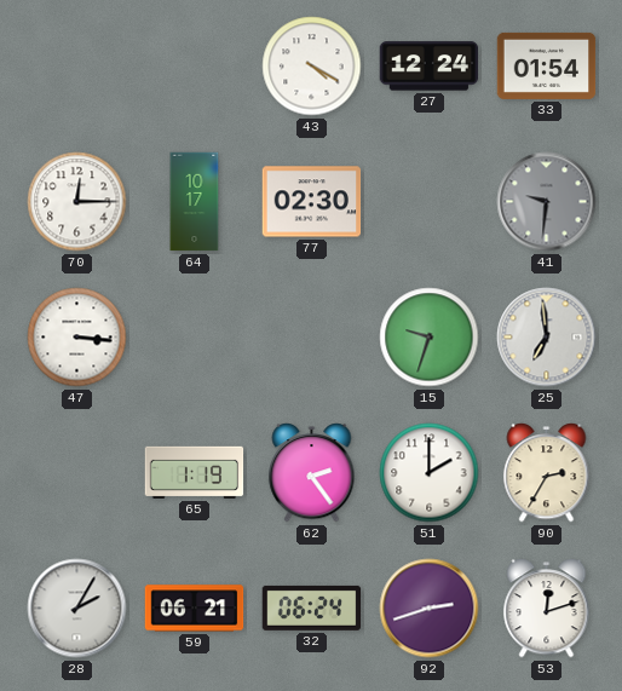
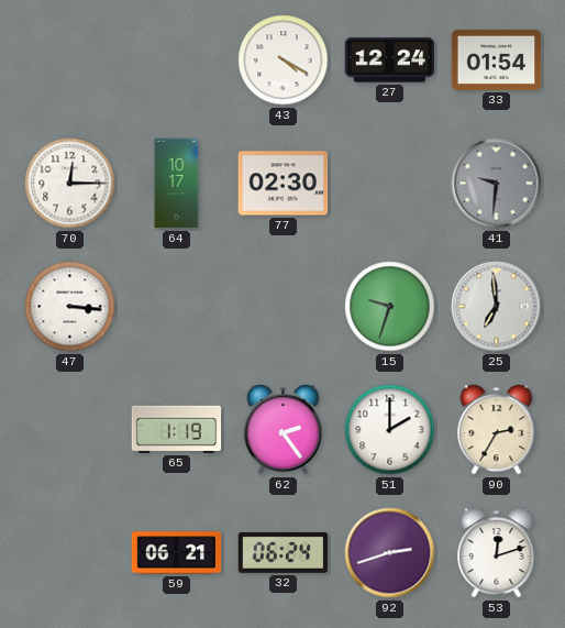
28: 2:05 -> none (77, 609)
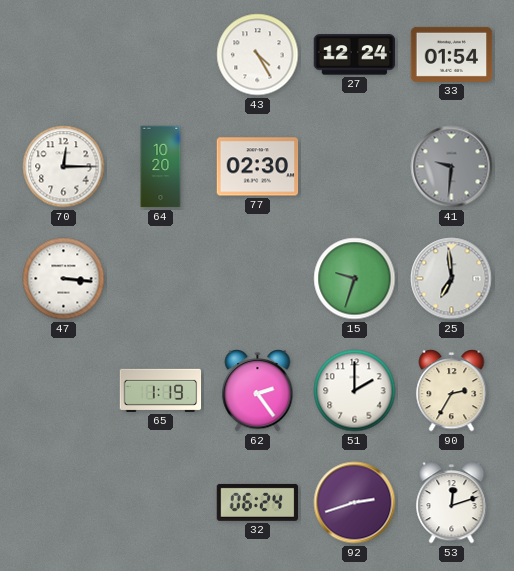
43: 4:20 -> 4:25 (258, 55)
64: 10:17 -> 10:20 (161, 167)
59: 06:21 -> none (177, 553)
